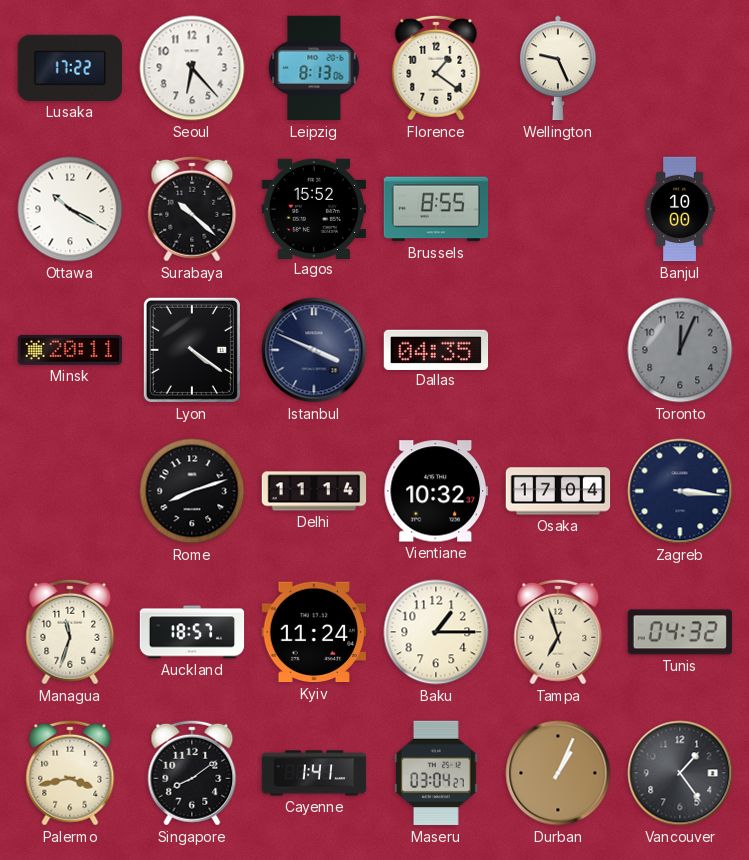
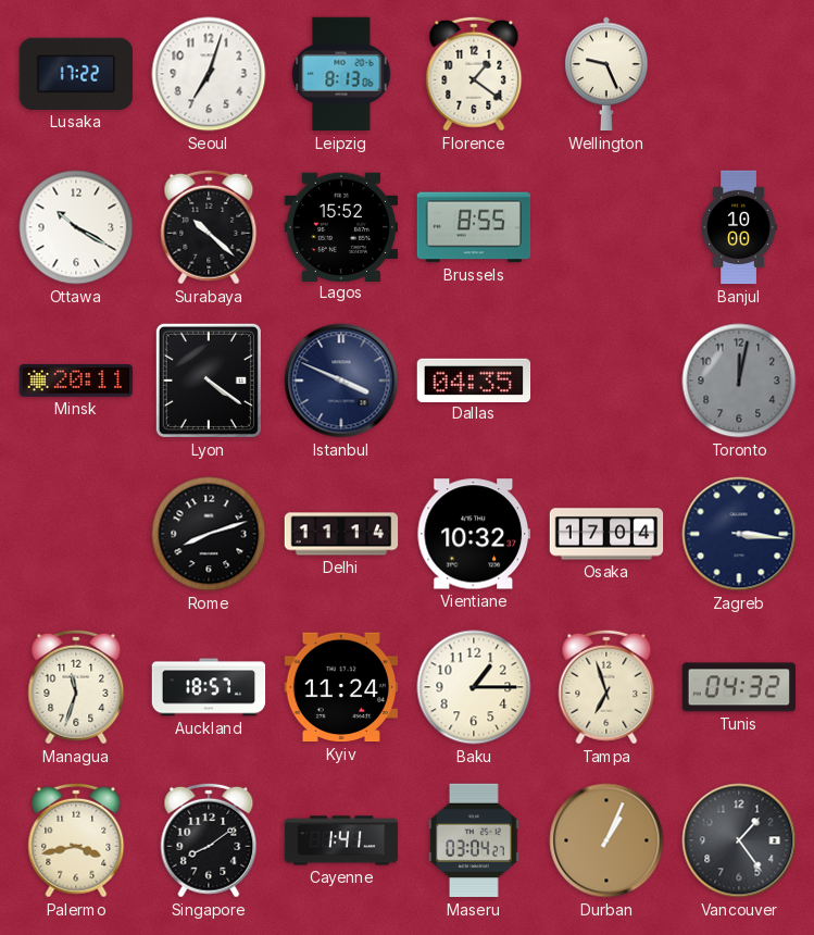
Seoul: 6:23 -> 7:03 (209, 74)
Toronto: 12:04 -> 12:02 (739, 381)
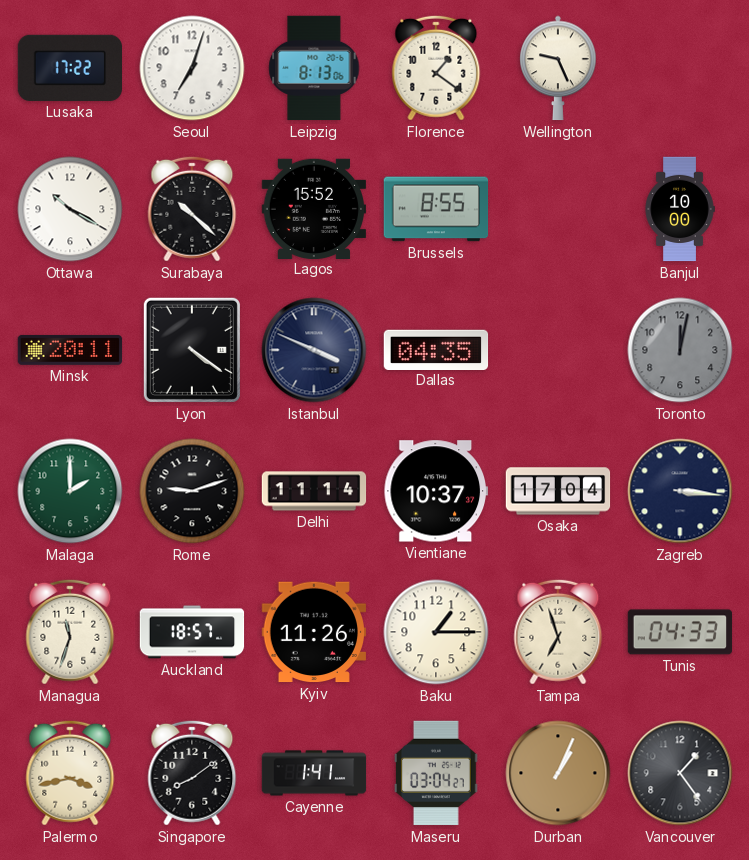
Malaga: none -> 2:00 (70, 491)
Rome: 8:12 -> 9:12 (192, 491)
Vientiane: 10:32 -> 10:37 (435, 491)
Kyiv: 11:24 -> 11:26 (313, 632)
Tunis: 04:32 -> 04:33 (680, 632)
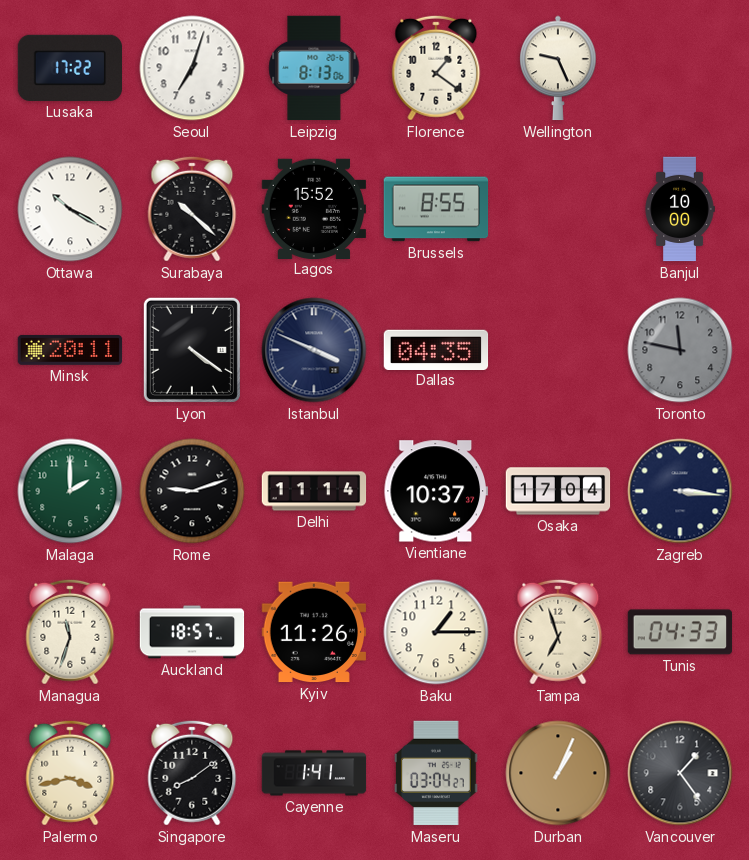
Toronto: 12:02 -> 11:47 (680, 350)
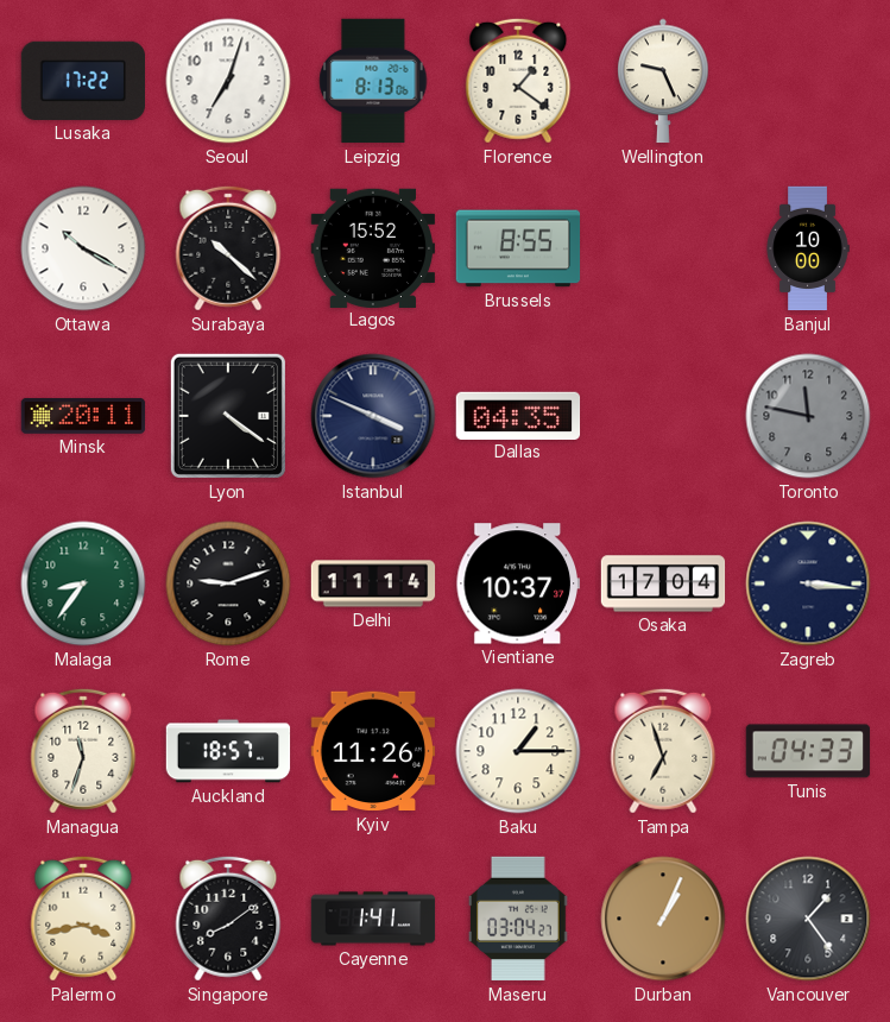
Malaga: 2:00 -> 8:36 (83, 583)
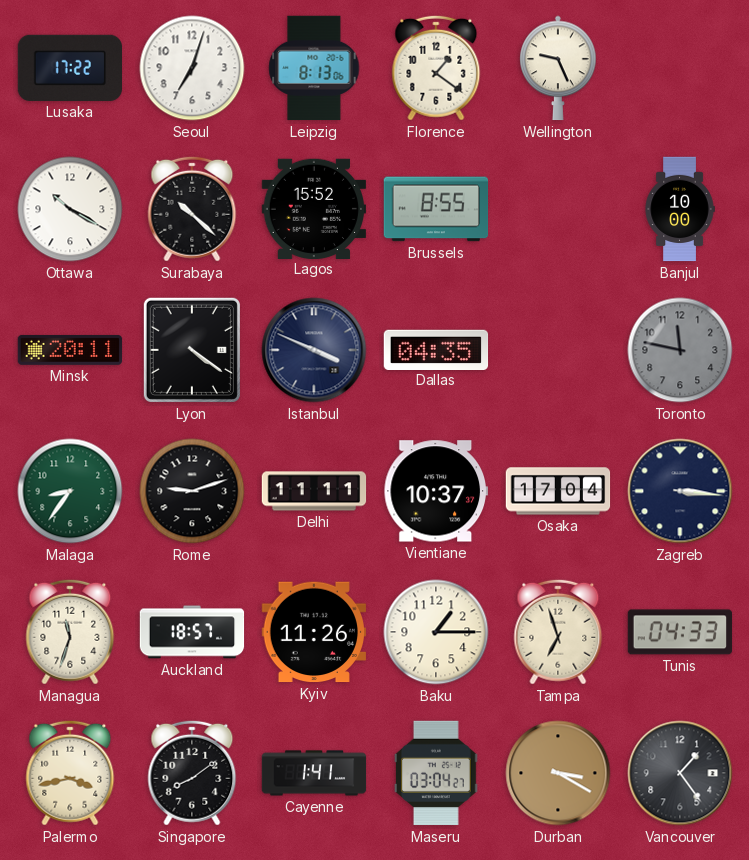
Delhi: 11:14 -> 11:11 (314, 491)
Durban: 1:04 -> 3:20 (558, 773)
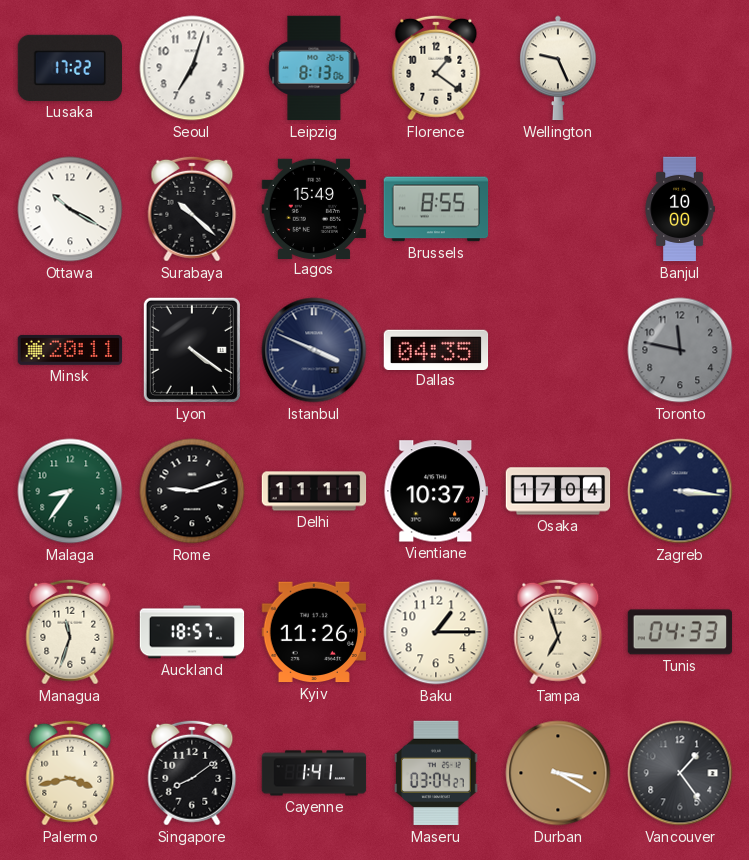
Lagos: 15:52 -> 15:49 (313, 208)
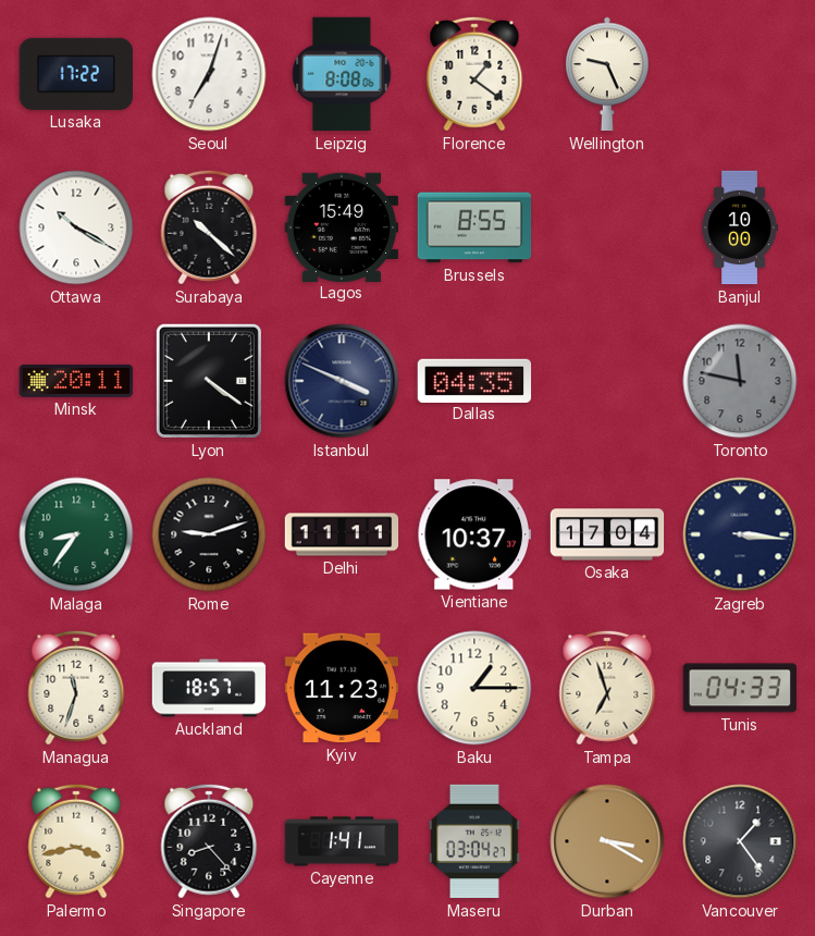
Leipzig: 8:13 -> 8:08 (342, 74)
Kyiv: 11:26 -> 11:23 (341, 688)
Singapore: 8:09 -> 8:23 (209, 841)
